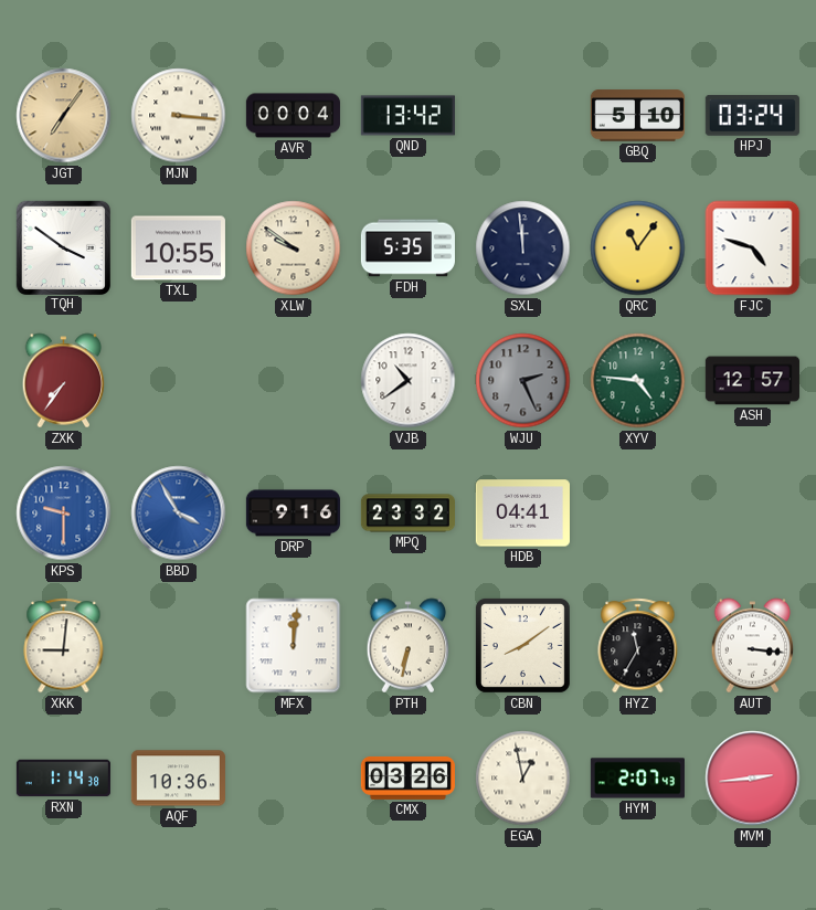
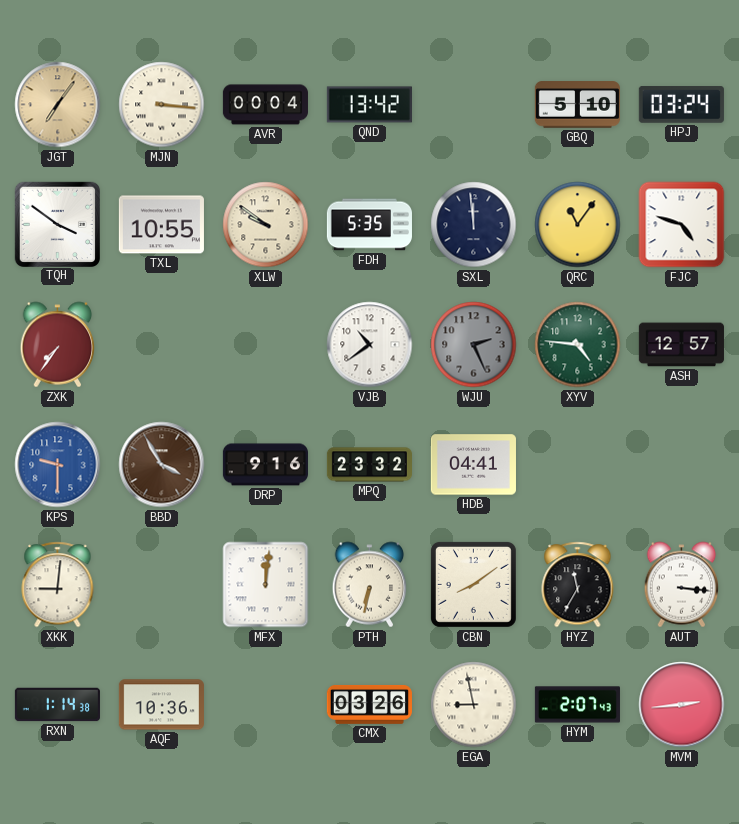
BBD dial: blue -> brown (162, 465)
EGA: 12:58 -> 8:58 (474, 705)
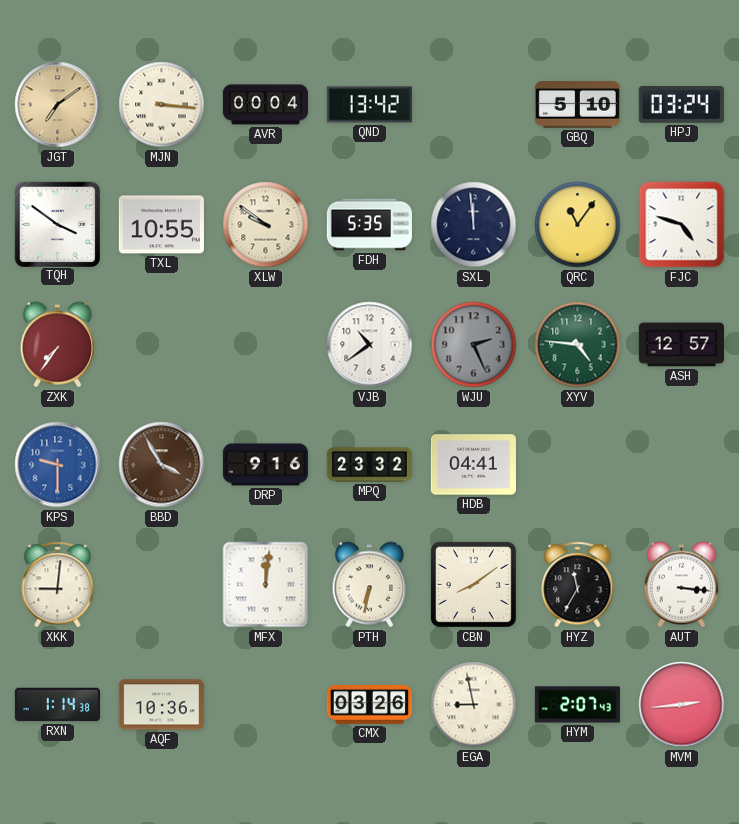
JGT: 7:06 -> 7:09 (58, 105)
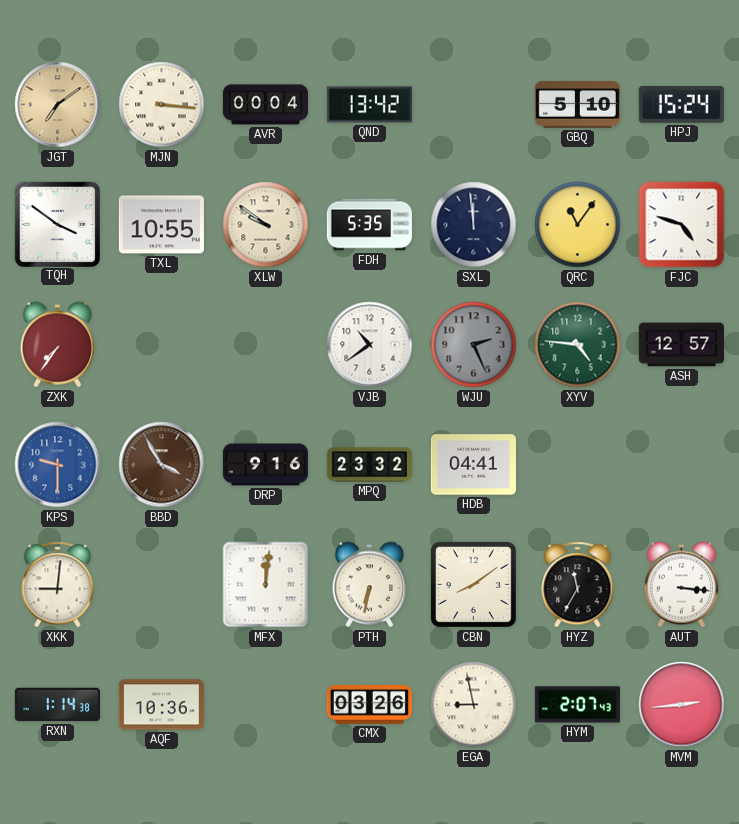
HPJ: 03:24 -> 15:24 (681, 105)
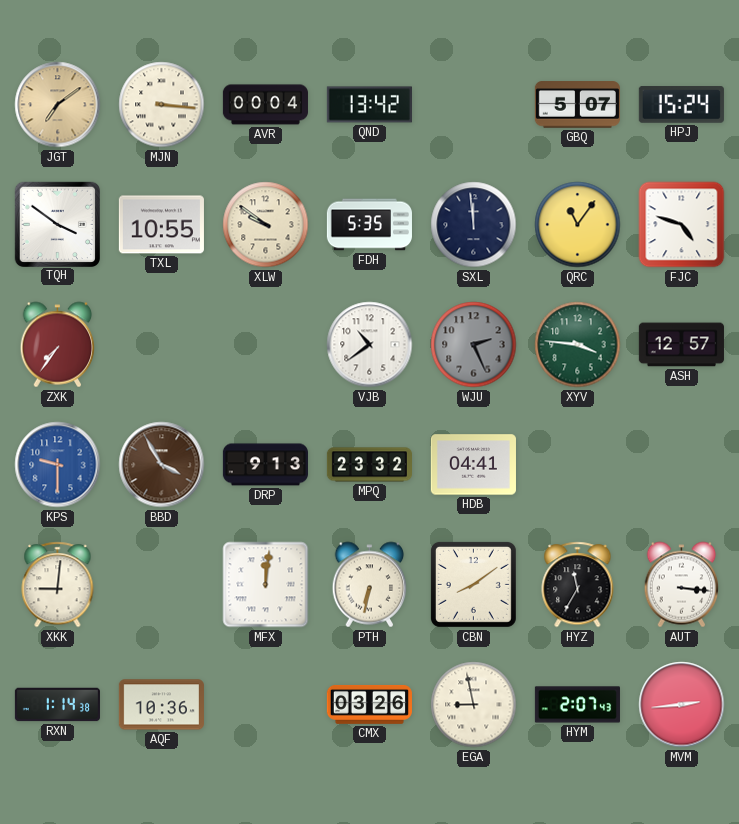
GBQ: 5:10 -> 5:07 (577, 105)
XYV: 4:46 -> 3:46 (578, 345)
DRP: 9:16 -> 9:13 (265, 465)
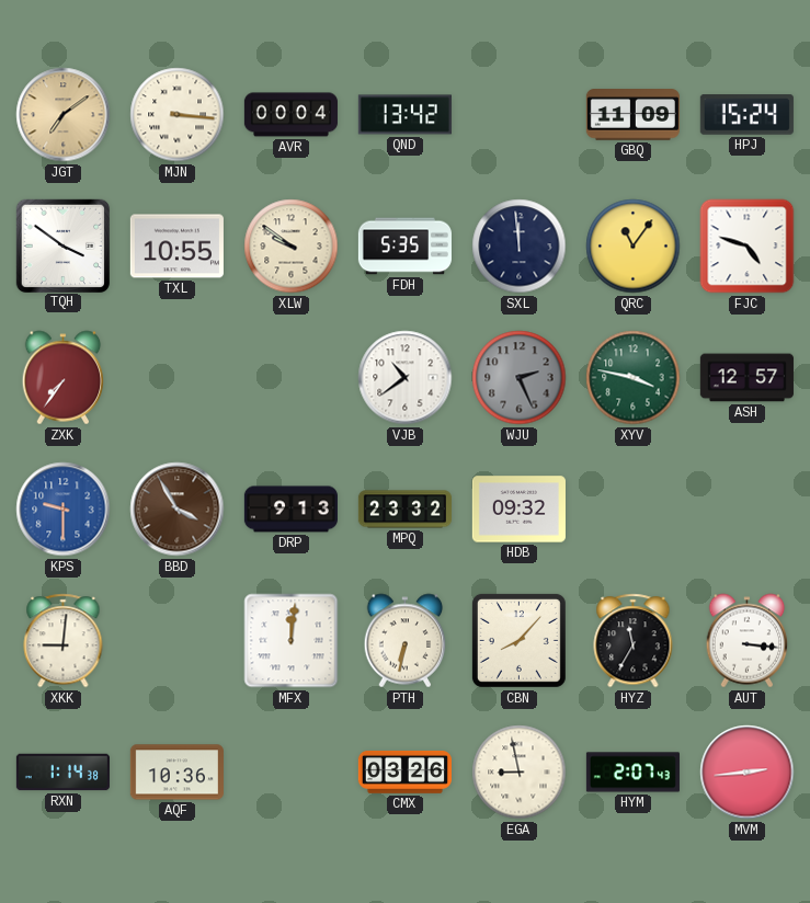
GBQ: 5:07 -> 11:09 (632, 115)
XYV: 3:46 -> 3:47 (634, 378)
HDB: 04:41 -> 09:32 (518, 510)
CBN: 8:09 -> 8:07 (518, 640)
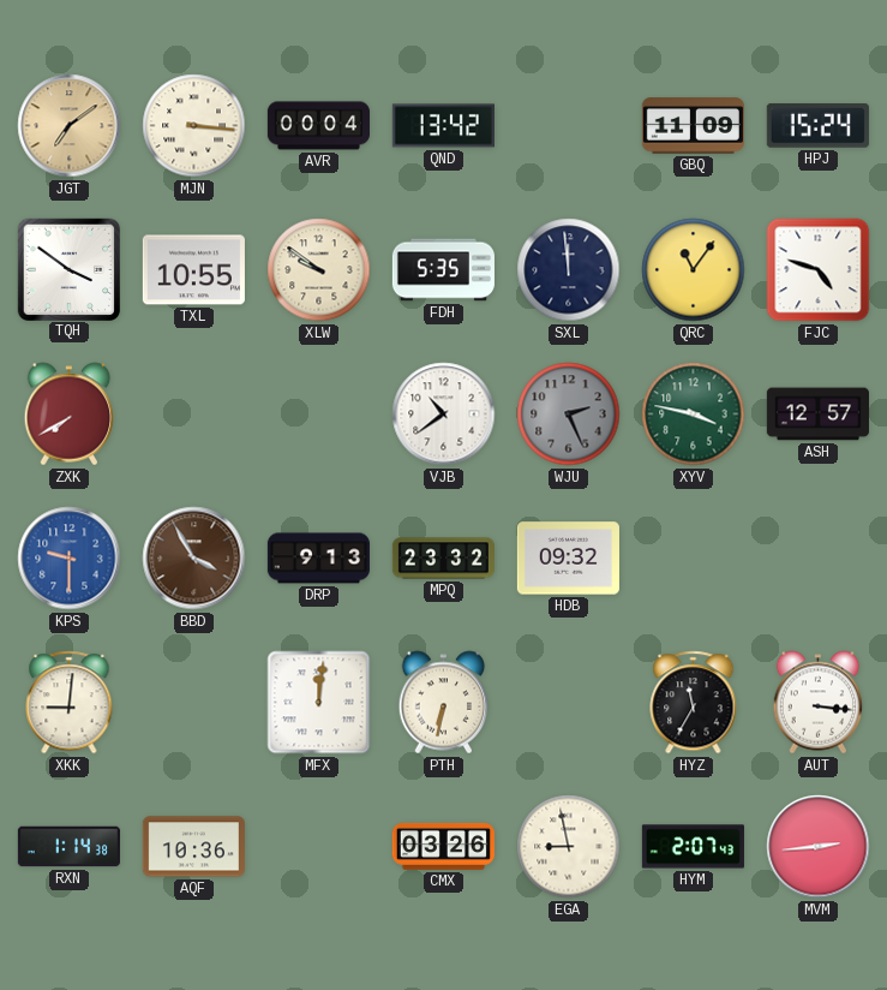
ZXK: 7:36 -> 7:40 (70, 415)
CBN: 8:07 -> none (518, 640)
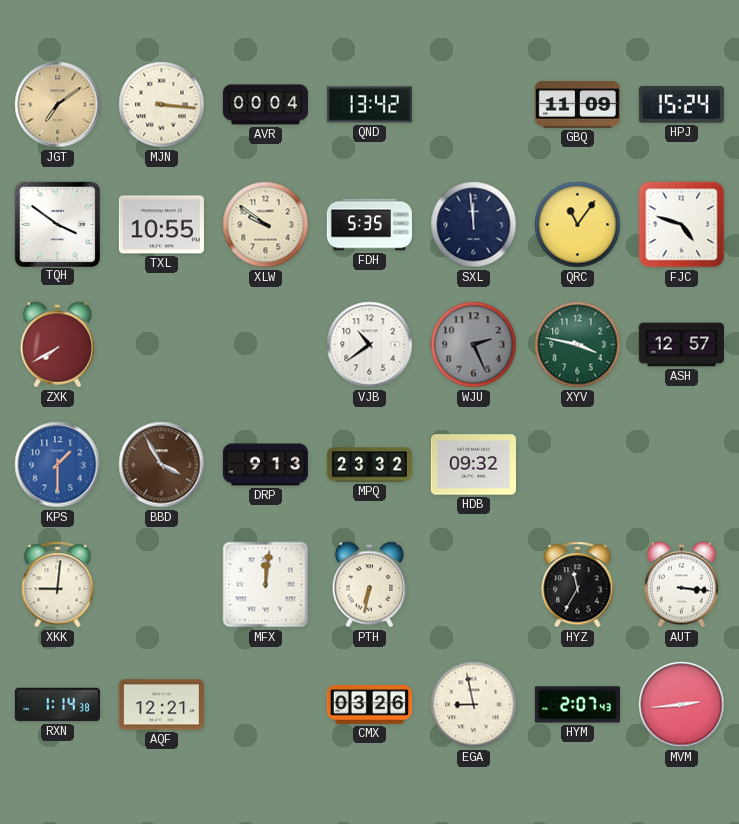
KPS: 9:30 -> 1:30 (58, 465)
AQF: 10:36 -> 12:21 (161, 705)
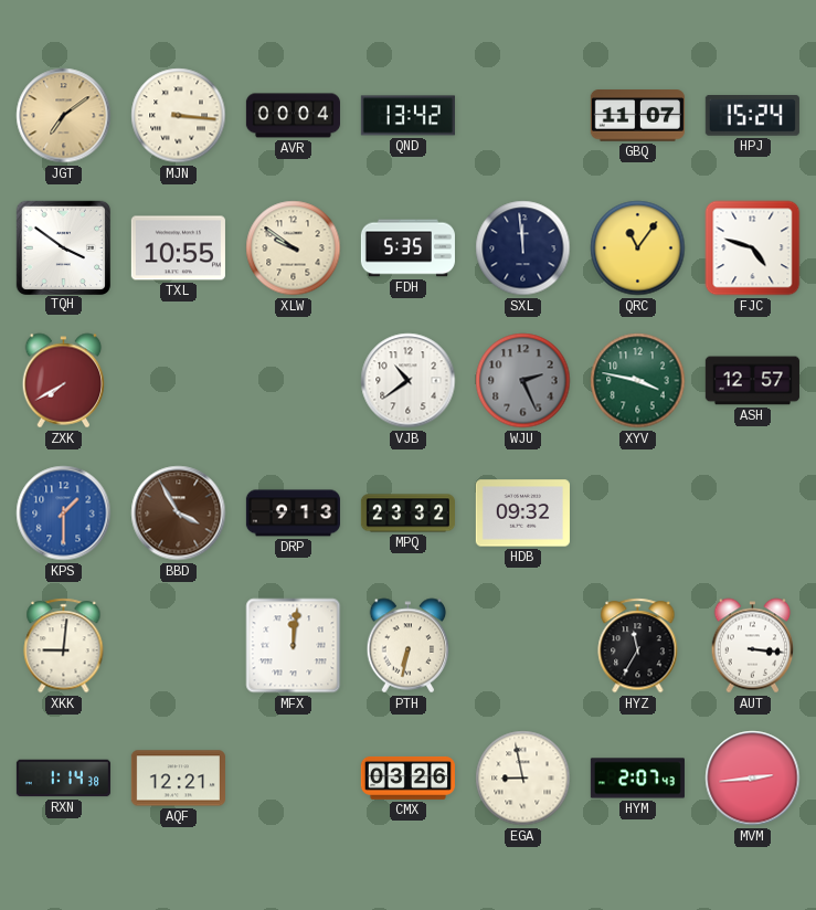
GBQ: 11:09 -> 11:07 (637, 116)
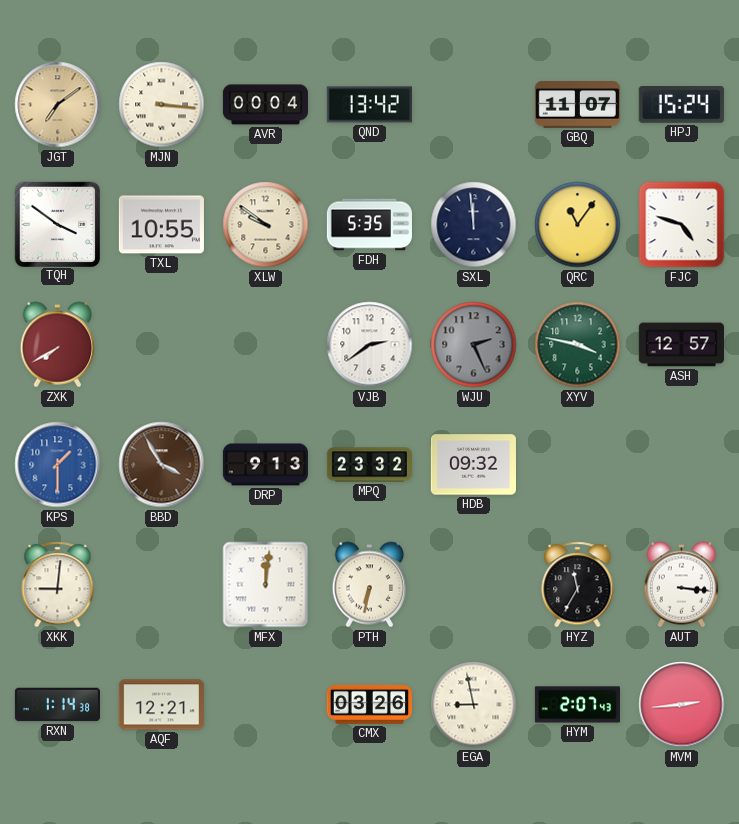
VJB: 10:39 -> 2:39 (370, 345)
